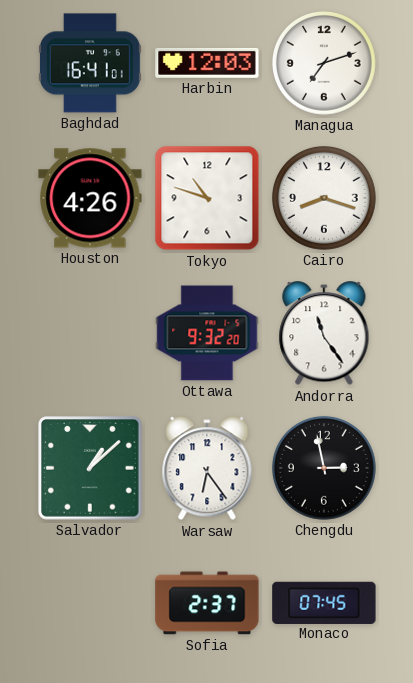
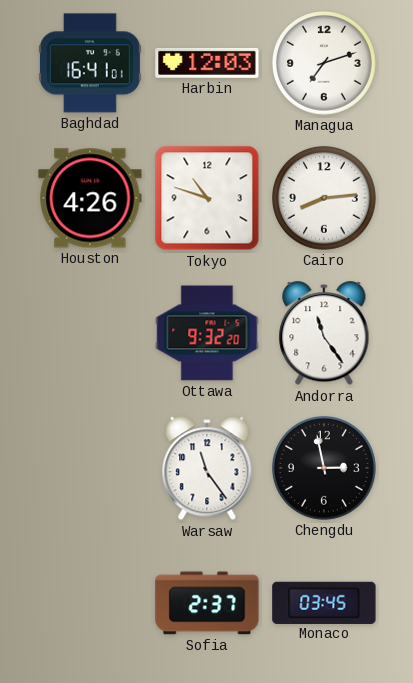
Cairo: 8:18 -> 8:14 (324, 198)
Salvador: 1:08 -> none (90, 468)
Warsaw: 6:24 -> 11:24 (207, 469)
Monaco: 07:45 -> 03:45 (324, 602)
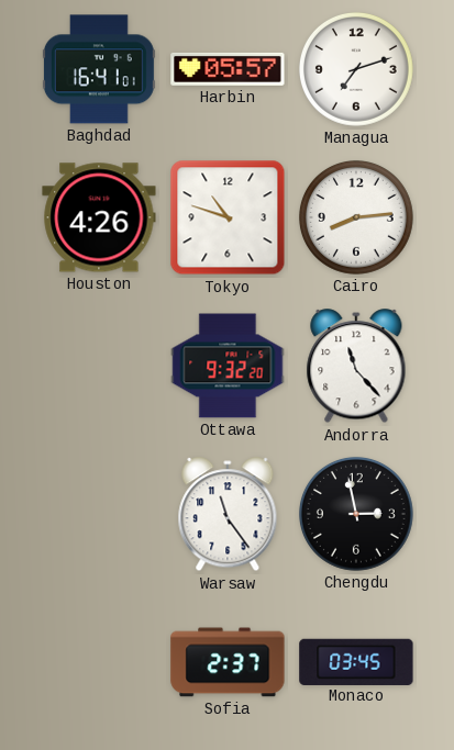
Harbin: 12:03 -> 05:57 (228, 69)
Andorra: 11:24 -> 11:23 (356, 367)
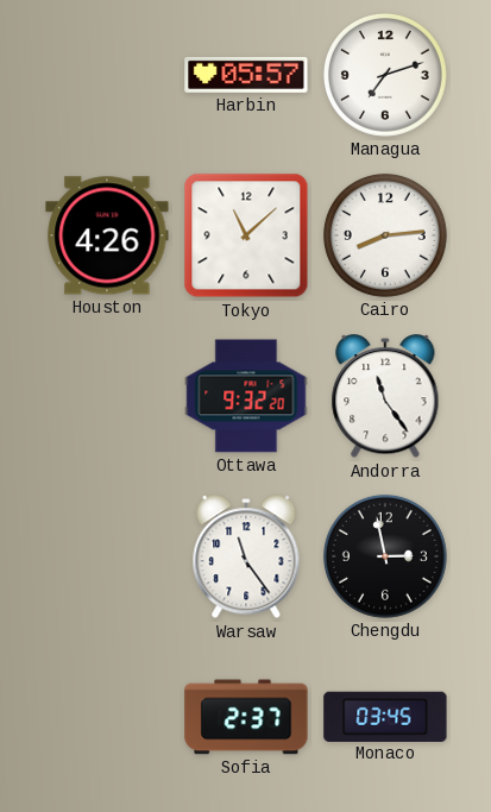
Baghdad: 16:41 -> none (99, 69)
Tokyo: 10:48 -> 11:08 (246, 235)
Andorra: 11:23 -> 11:24 (385, 397)
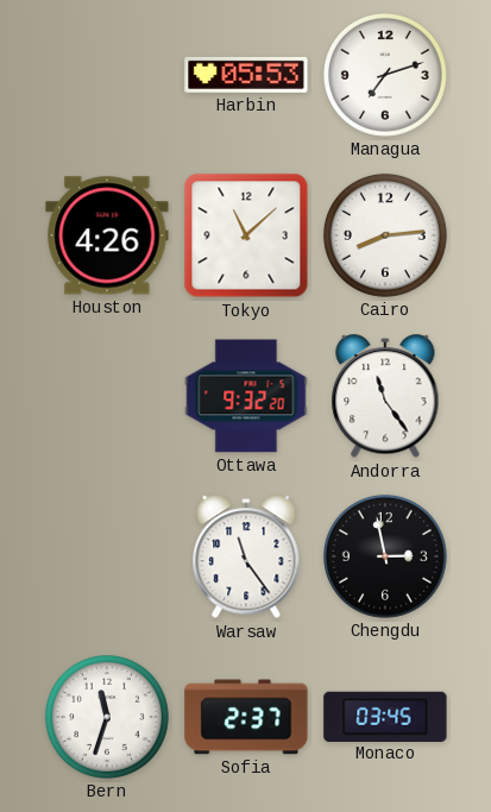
Harbin: 05:57 -> 05:53 (246, 75)
Bern: none -> 11:33 (107, 717)
